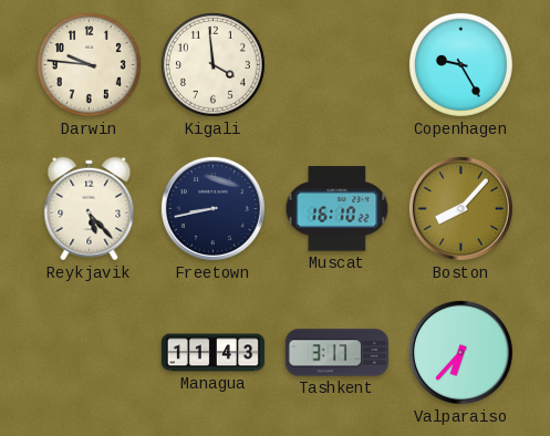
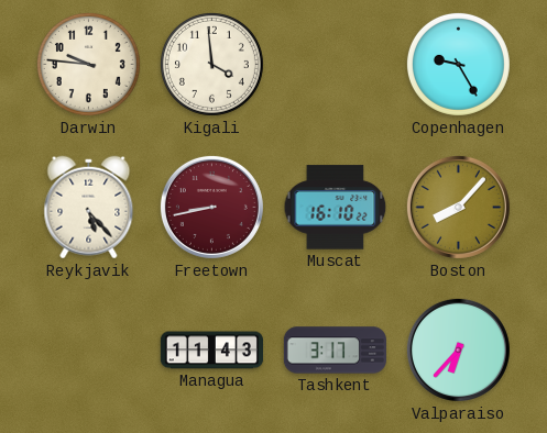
Freetown dial: navy -> burgundy (211, 207)
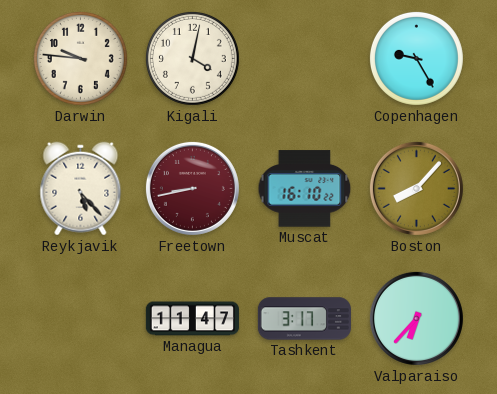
Kigali: 3:59 -> 4:02 (192, 58)
Managua: 11:43 -> 11:47 (192, 319)
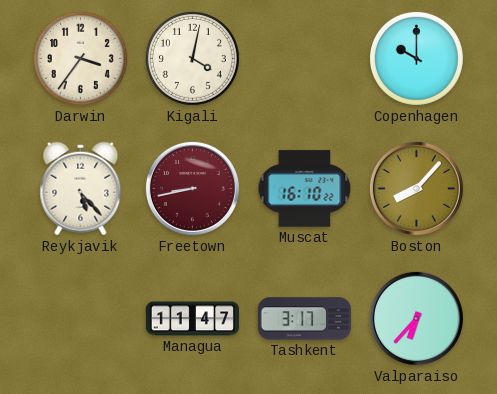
Darwin: 9:46 -> 3:36 (80, 58)
Copenhagen: 9:25 -> 10:00 (416, 58)
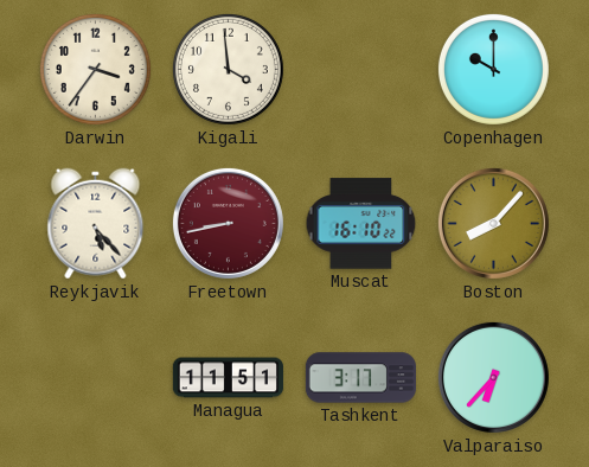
Kigali: 4:02 -> 3:59 (228, 69)
Managua: 11:47 -> 11:51 (228, 378)
